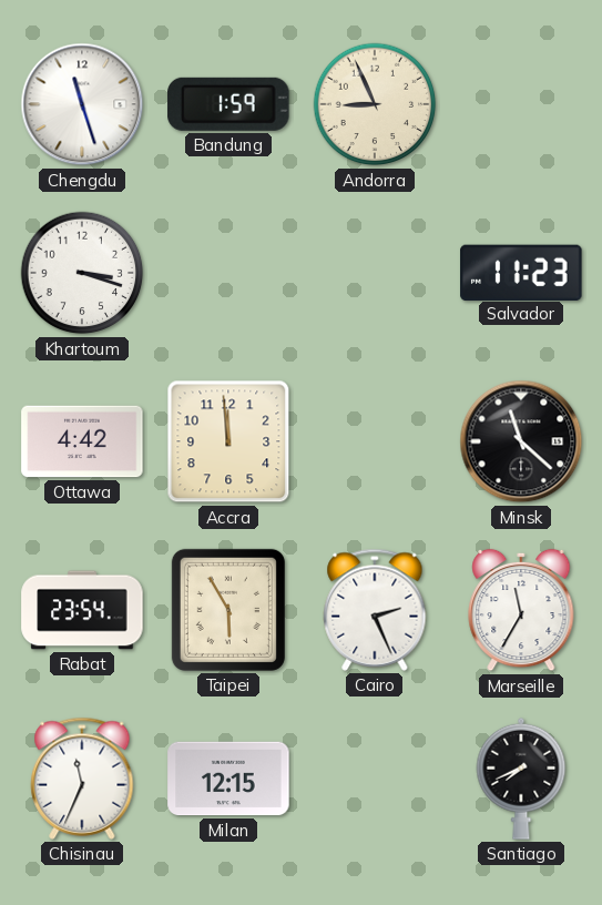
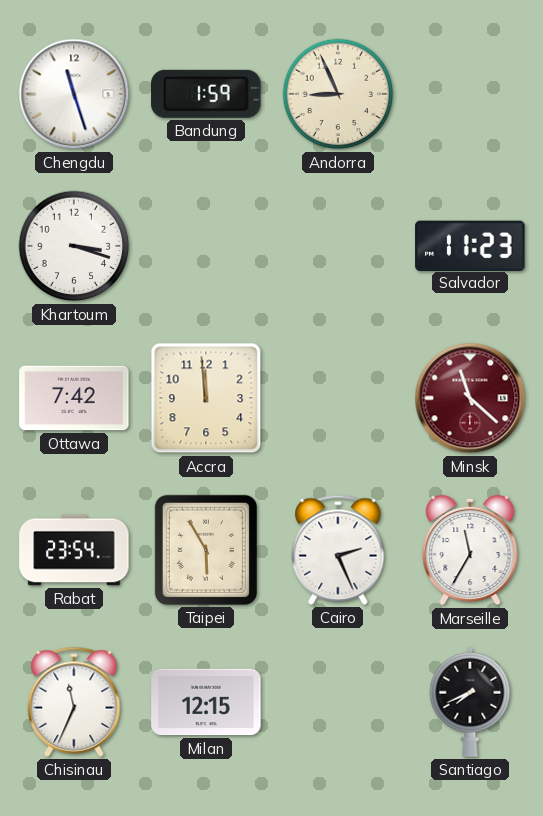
Ottawa: 4:42 -> 7:42 (74, 398)
Minsk dial: black -> burgundy (470, 398)
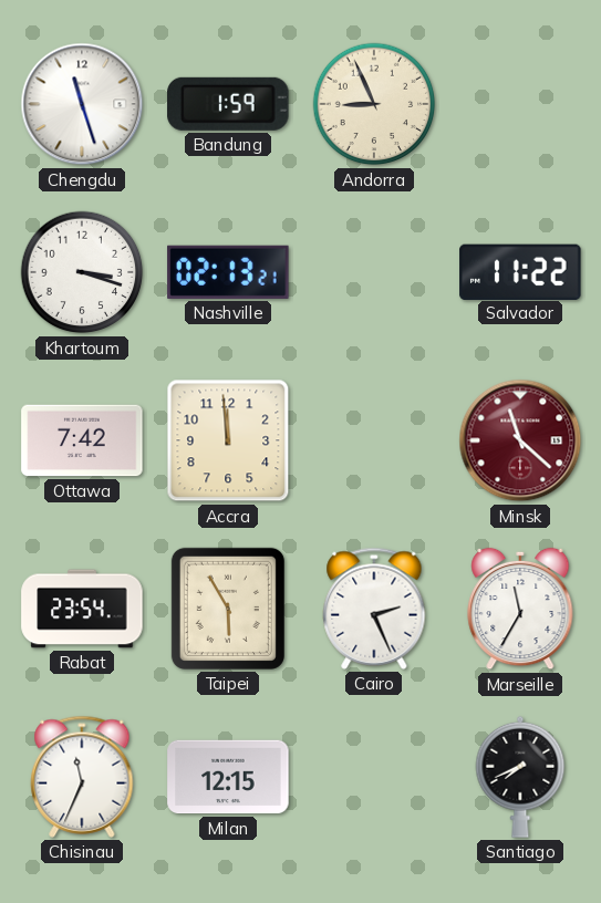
Nashville: none -> 02:13 (228, 272)
Salvador: 11:23 -> 11:22 (520, 271)
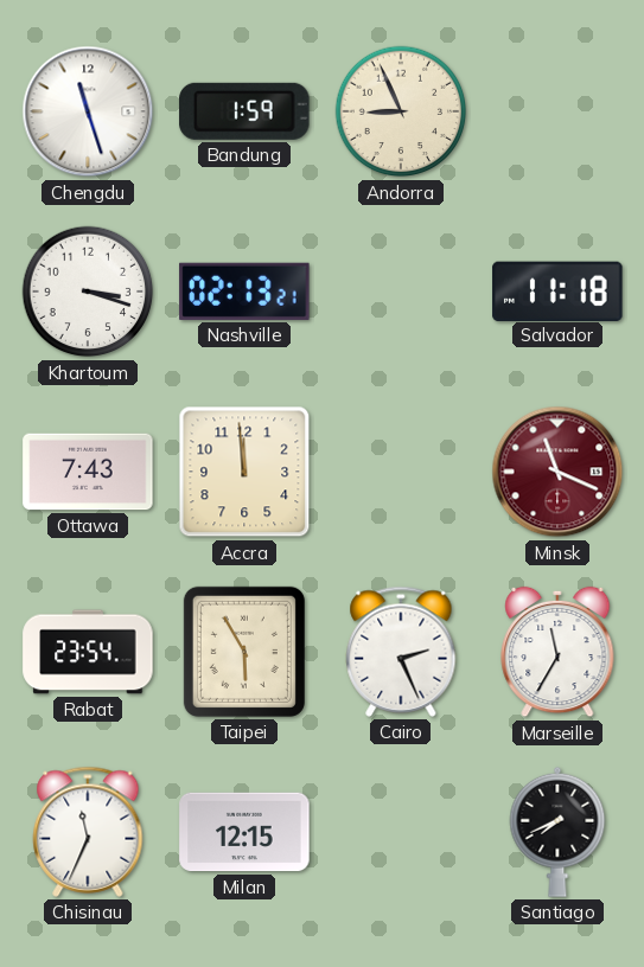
Salvador: 11:22 -> 11:18 (557, 290)
Ottawa: 7:42 -> 7:43 (88, 472)
Minsk: 11:22 -> 11:19 (557, 472)
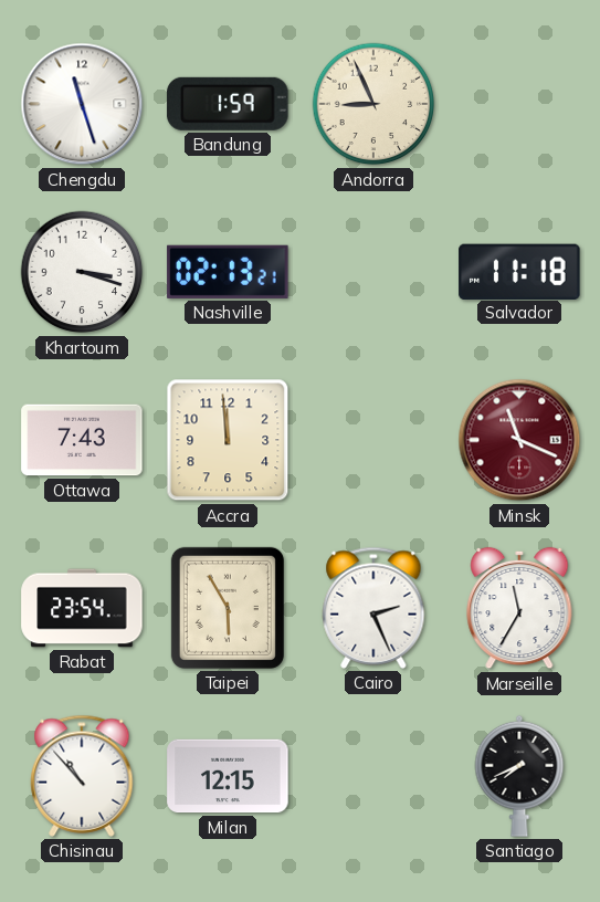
Chisinau: 11:34 -> 10:53 (82, 776)
